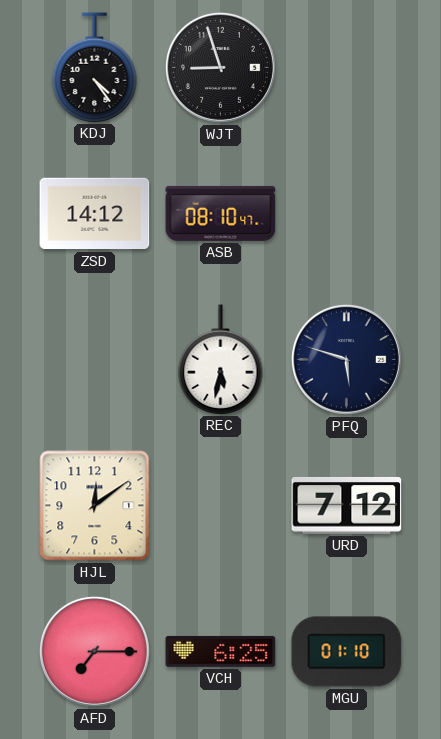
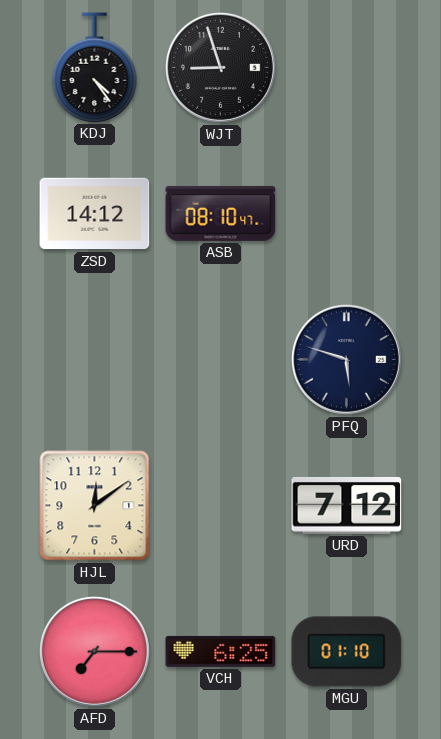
REC: 5:32 -> none (221, 359)
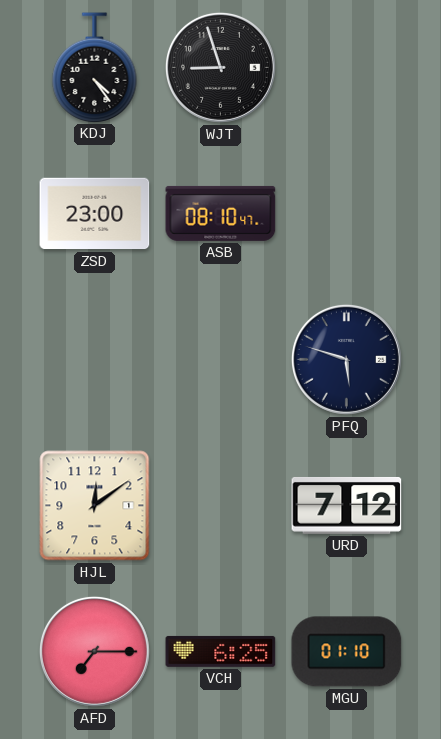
ZSD: 14:12 -> 23:00 (95, 214)
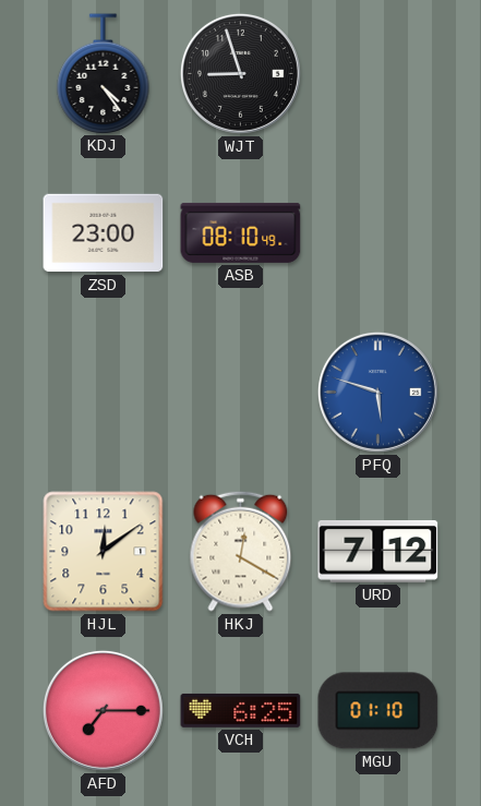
ASB: 08:10:47 -> 08:10:49 (241, 232)
PFQ dial: navy -> blue (377, 392)
HKJ: none -> 12:20 (241, 551)
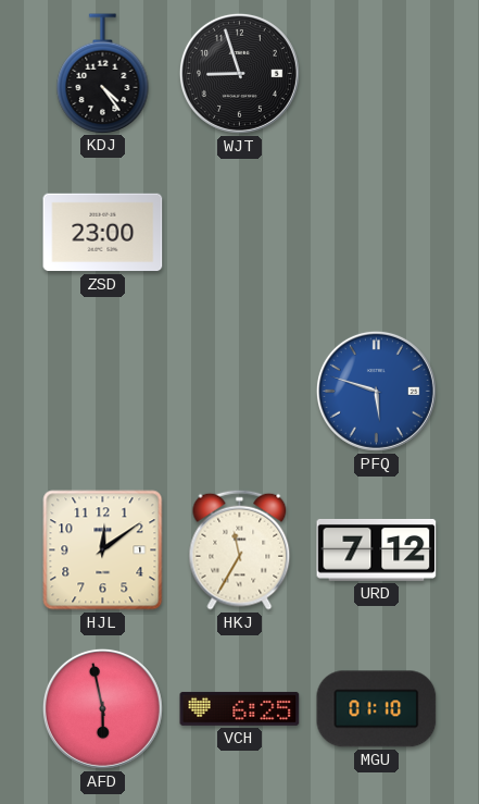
ASB: 08:10 -> none (241, 232)
HKJ: 12:20 -> 11:35 (240, 549)
AFD: 7:15 -> 5:58 (102, 708)
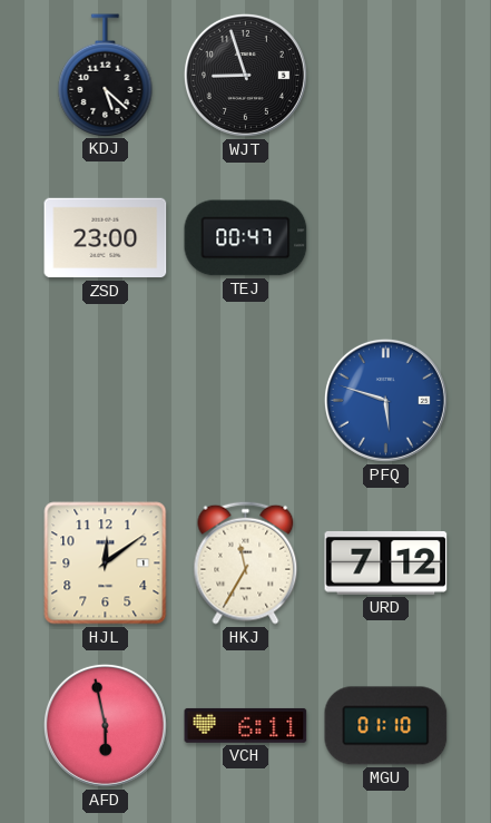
KDJ: 4:24 -> 5:22 (106, 75)
TEJ: none -> 00:47 (246, 238)
VCH: 6:25 -> 6:11 (246, 725)
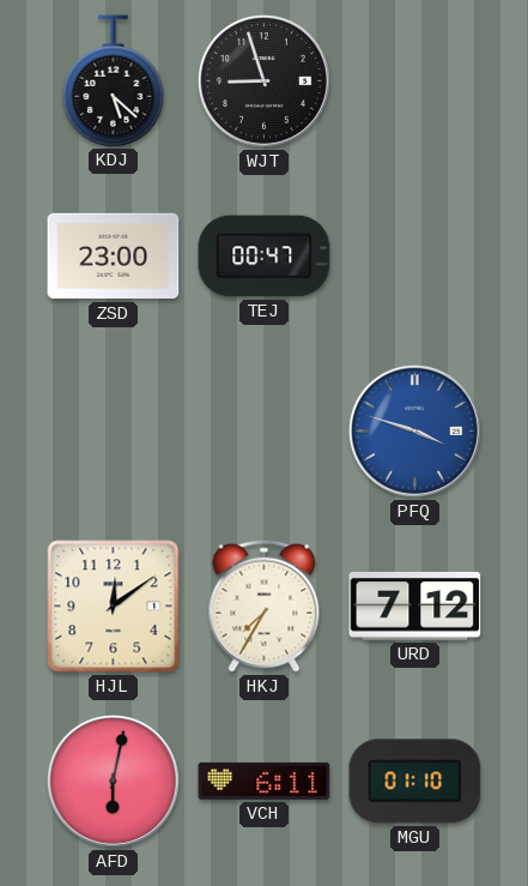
PFQ: 5:48 -> 3:48 (414, 430)
HKJ: 11:35 -> 7:35 (265, 605)
AFD: 5:58 -> 6:02 (113, 780)
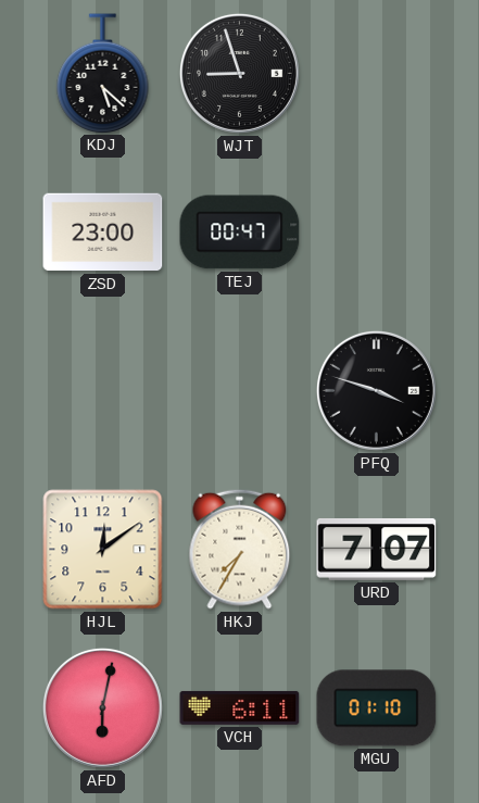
PFQ dial: blue -> black (376, 390)
URD: 7:12 -> 7:07 (377, 549)
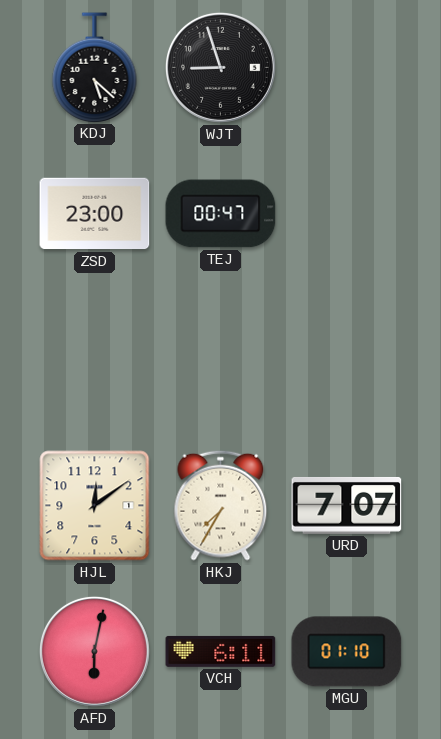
PFQ: 3:48 -> none (376, 390)
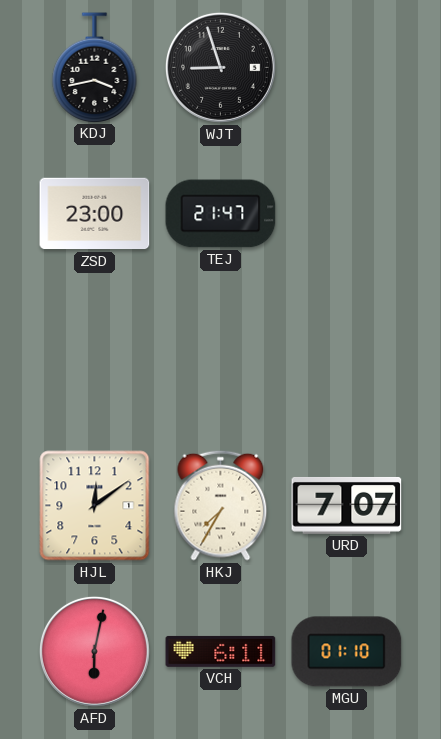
KDJ: 5:22 -> 3:43 (95, 67)
TEJ: 00:47 -> 21:47 (221, 214)
